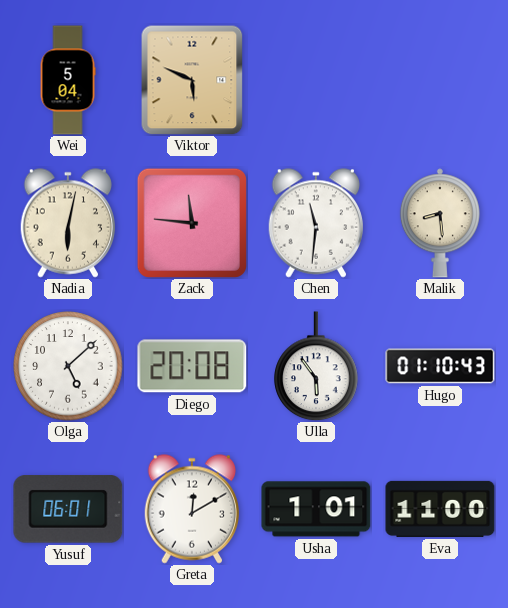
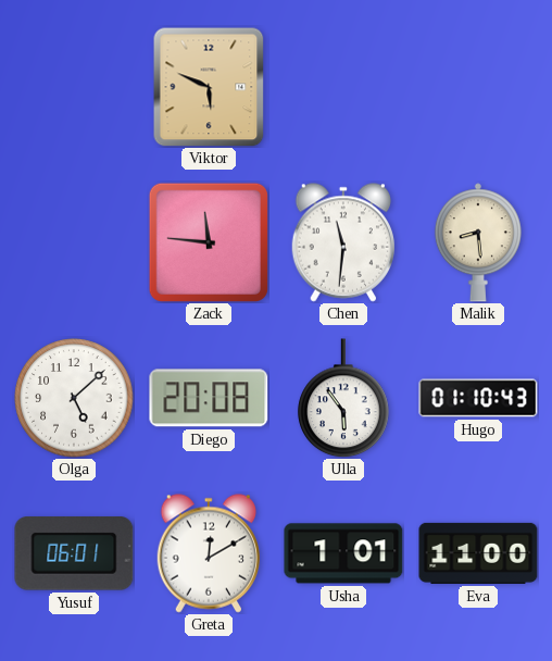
Wei: 5:04 -> none (68, 80)
Nadia: 6:02 -> none (68, 223)
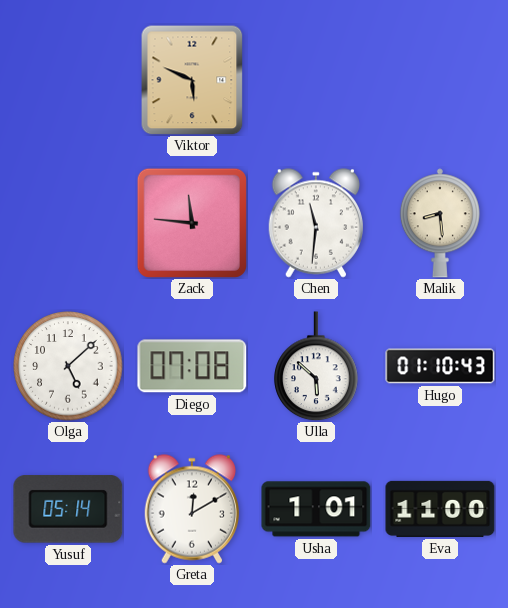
Diego: 20:08 -> 07:08 (192, 366)
Ulla: 5:54 -> 5:52 (316, 366)
Yusuf: 06:01 -> 05:14 (68, 509)
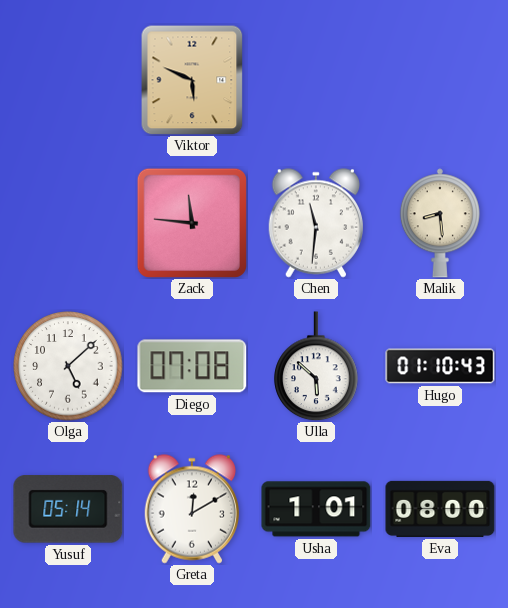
Eva: 11:00 -> 08:00 (440, 509)
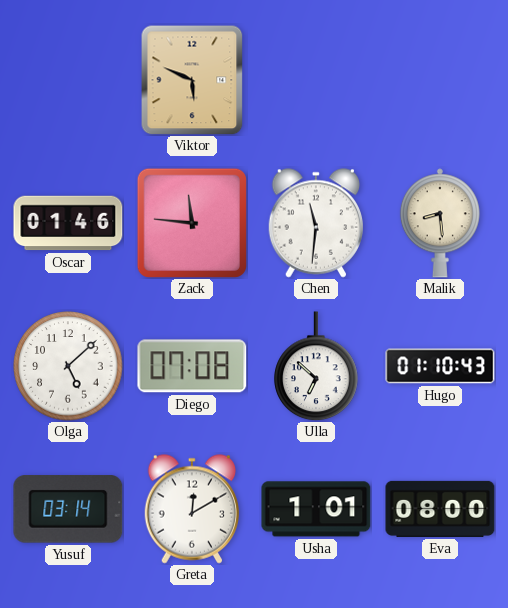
Oscar: none -> 01:46 (68, 223)
Ulla: 5:52 -> 6:52 (316, 366)
Yusuf: 05:14 -> 03:14 (68, 509)
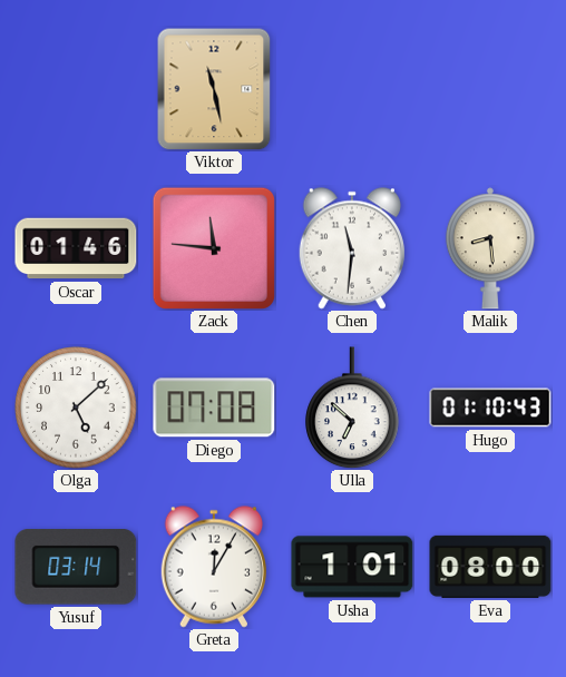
Viktor: 5:49 -> 11:28 (214, 89)
Greta: 12:10 -> 12:05 (214, 567)
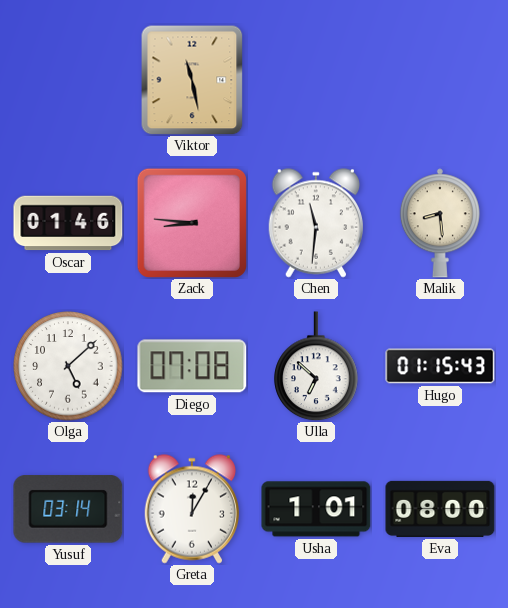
Zack: 11:46 -> 8:46 (192, 223)
Hugo: 01:10 -> 01:15 (440, 366)
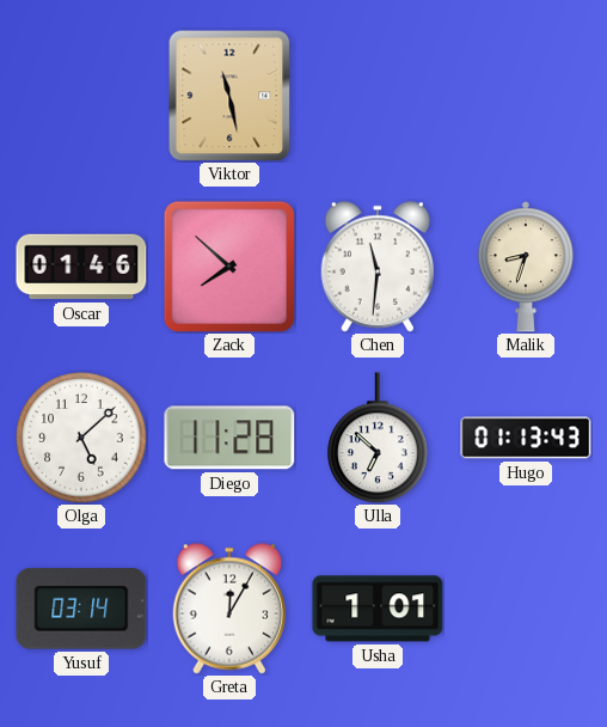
Zack: 8:46 -> 7:52 (229, 267)
Malik: 8:29 -> 8:33 (526, 267)
Diego: 07:08 -> 11:28 (229, 438)
Hugo: 01:15 -> 01:13 (526, 438)
Eva: 08:00 -> none (440, 509)
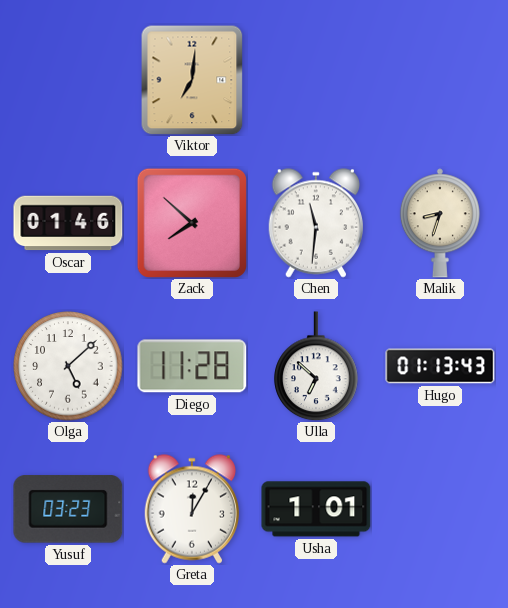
Viktor: 11:28 -> 7:01 (192, 80)
Yusuf: 03:14 -> 03:23 (68, 509)
